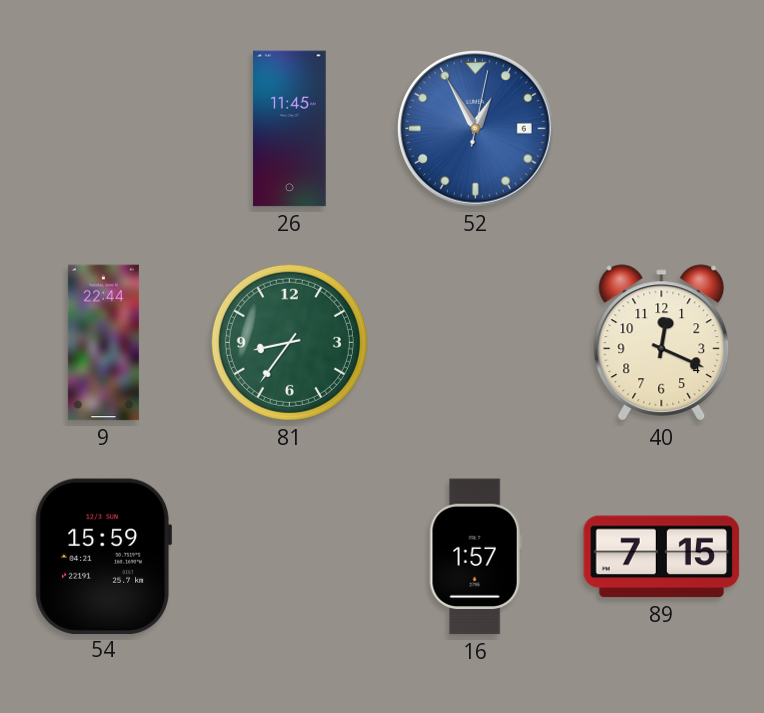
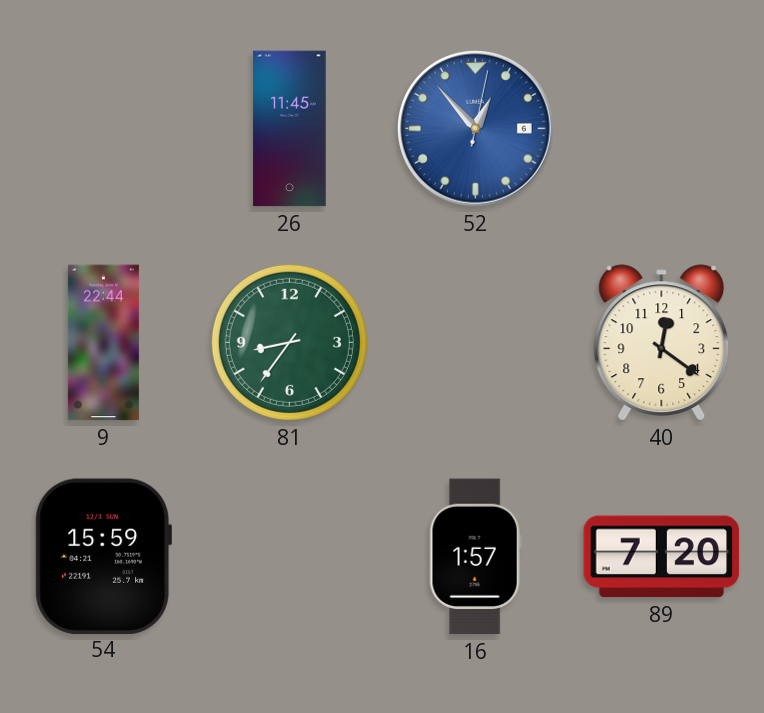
52: 12:55 -> 12:53 (476, 129)
40: 12:19 -> 12:21 (662, 343)
89: 7:15 -> 7:20 (662, 557)
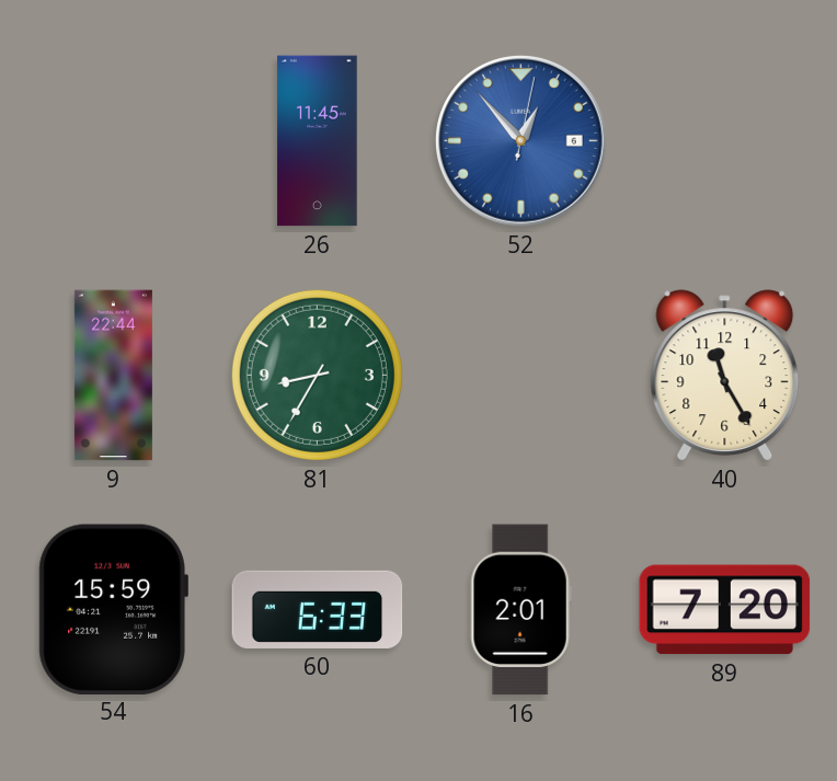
81: 8:36 -> 8:35 (317, 375)
40: 12:21 -> 11:25 (725, 376)
60: none -> 6:33 (318, 609)
16: 1:57 -> 2:01 (520, 610)
